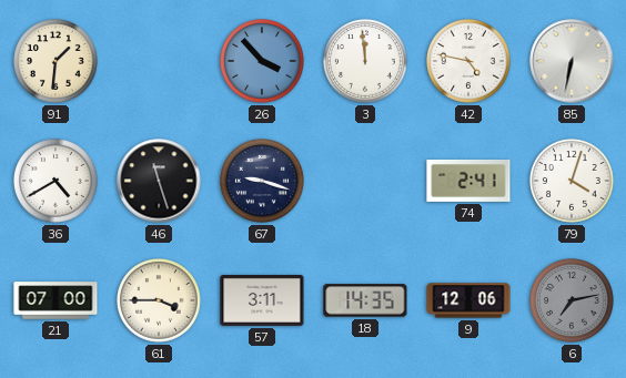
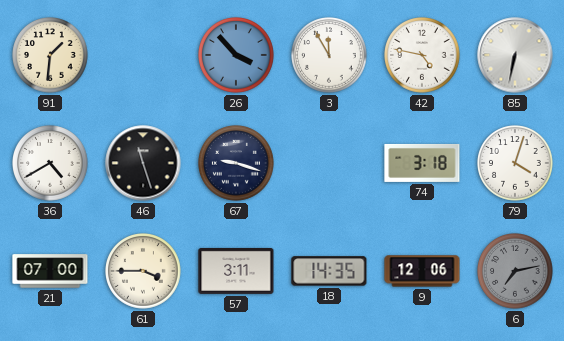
3: 11:59 -> 11:55 (330, 56)
74: 2:41 -> 3:18 (422, 163)
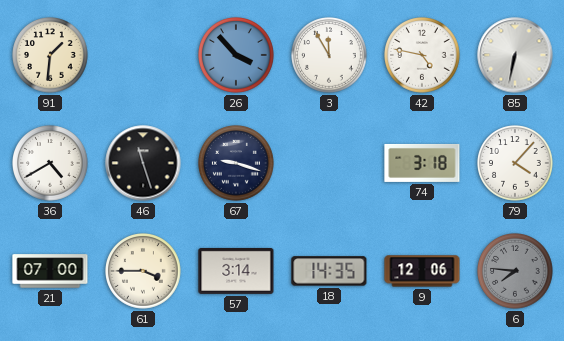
79: 4:03 -> 4:07 (516, 164)
57: 3:11 -> 3:14 (236, 271)
6: 7:13 -> 7:46 (516, 272)
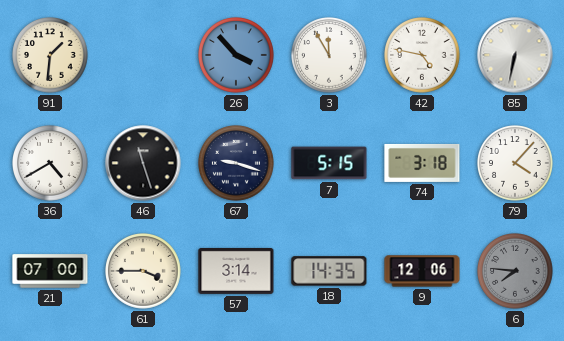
7: none -> 5:15 (329, 163)
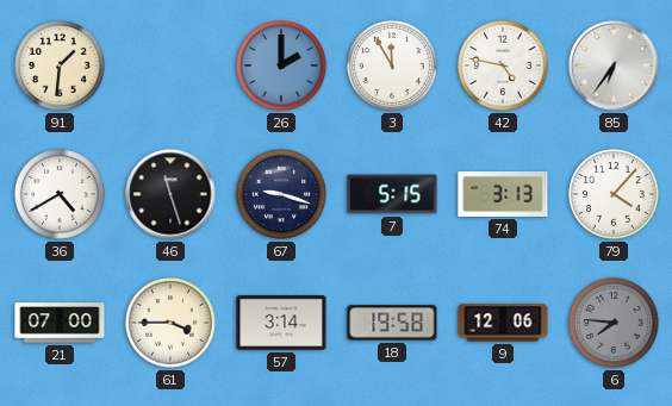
26: 3:53 -> 2:00 (282, 67)
85: 6:32 -> 6:36 (614, 65)
74: 3:18 -> 3:13 (503, 194)
18: 14:35 -> 19:58 (392, 323)
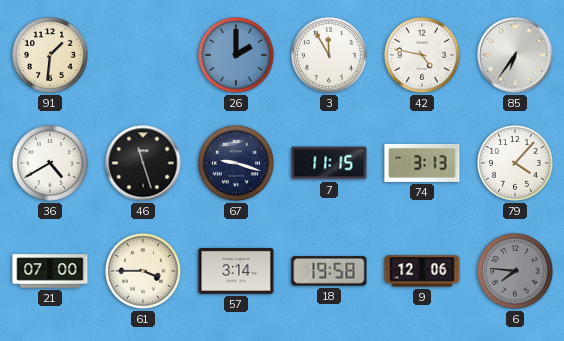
7: 5:15 -> 11:15 (329, 163)
